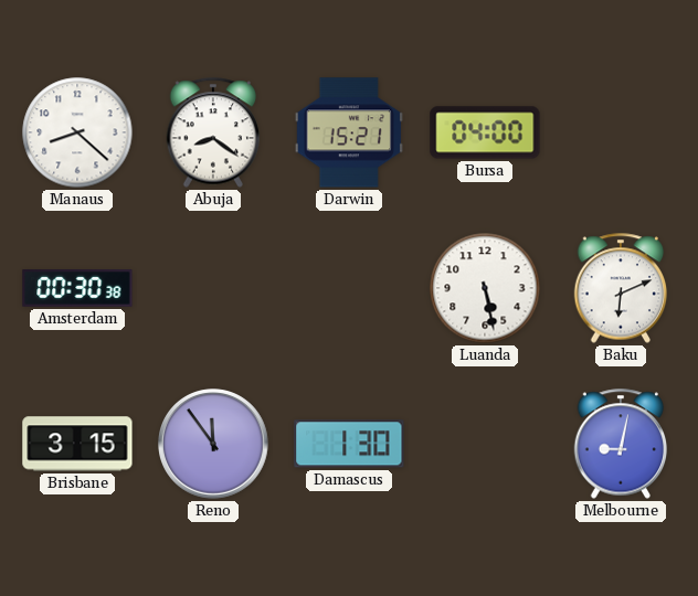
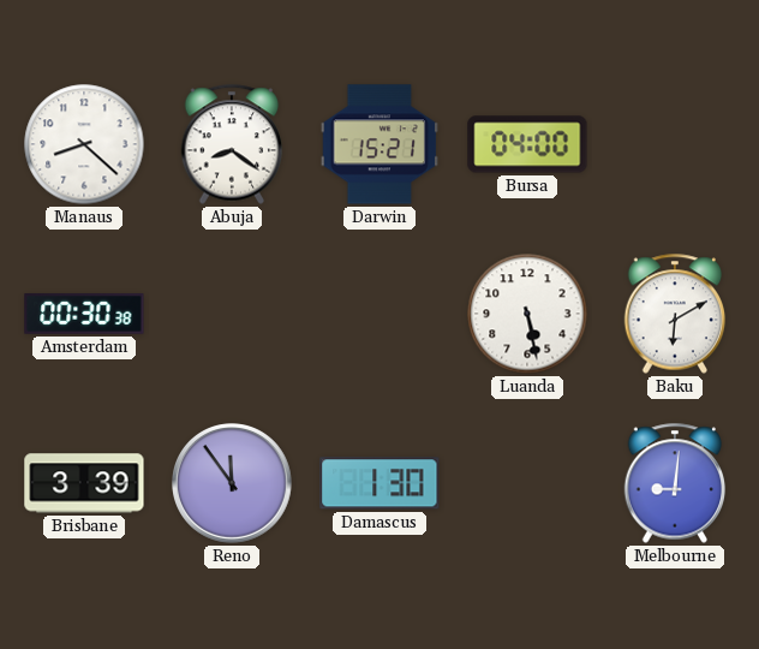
Baku: 6:11 -> 6:10 (675, 314)
Brisbane: 3:15 -> 3:39 (84, 483)
Melbourne: 9:02 -> 9:01 (675, 483)
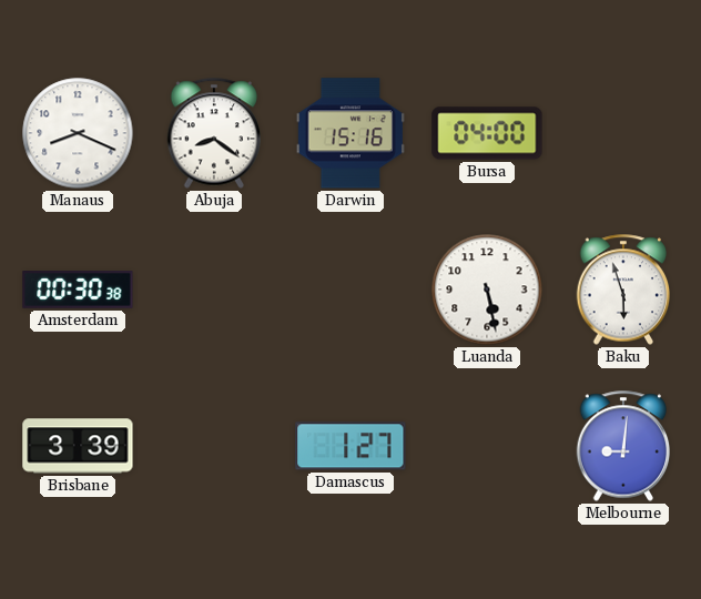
Manaus: 8:22 -> 8:19 (78, 133)
Darwin: 15:21 -> 15:16 (350, 133)
Baku: 6:10 -> 5:57 (623, 290)
Reno: 11:54 -> none (232, 483)
Damascus: 1:30 -> 1:27 (350, 446)
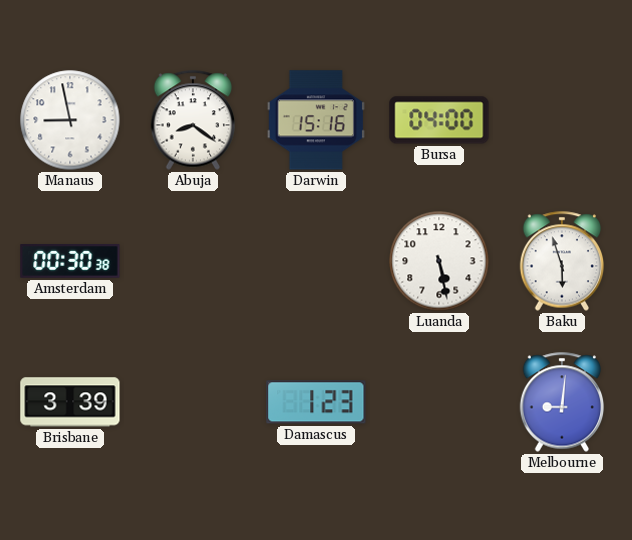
Manaus: 8:19 -> 8:58 (70, 120)
Damascus: 1:27 -> 1:23 (316, 402)
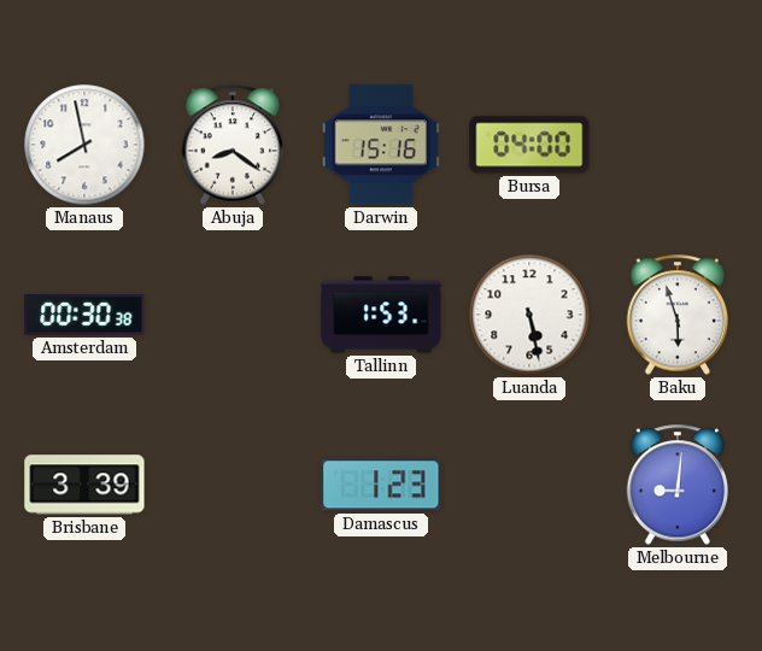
Manaus: 8:58 -> 7:58 (84, 145)
Tallinn: none -> 1:53 (381, 315)
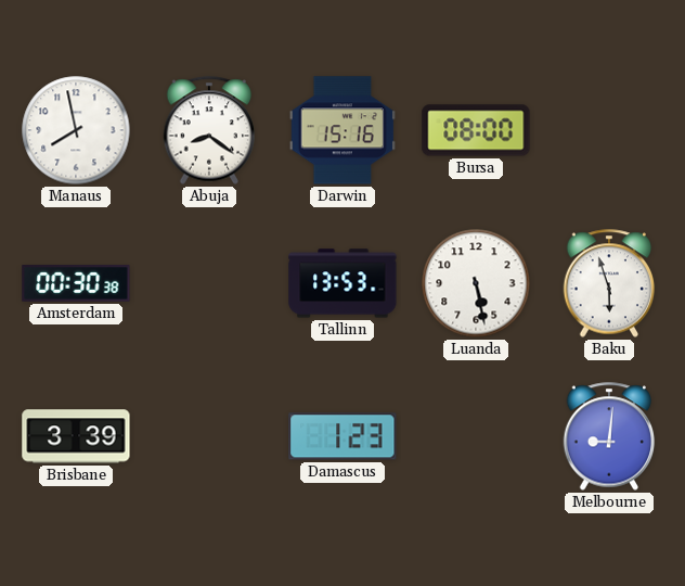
Bursa: 04:00 -> 08:00 (476, 130)
Tallinn: 1:53 -> 13:53 (342, 283)
